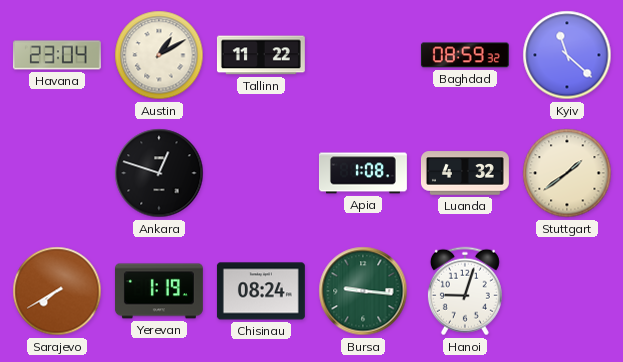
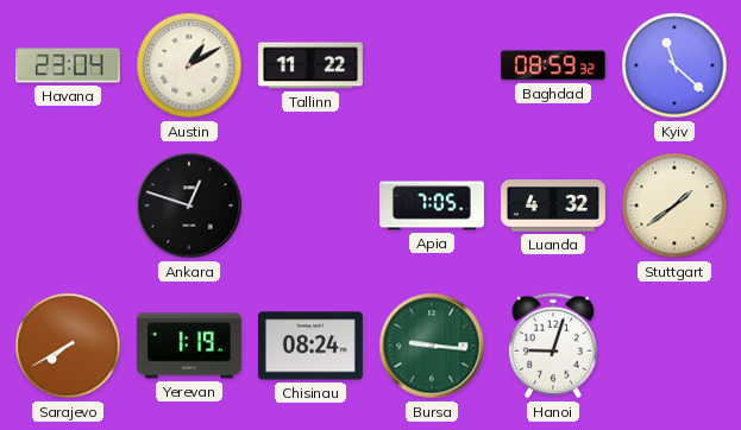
Apia: 1:08 -> 7:05 (432, 205)
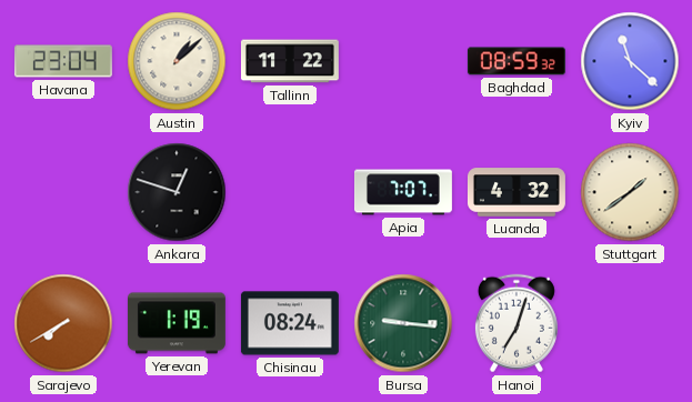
Austin: 1:10 -> 1:08 (177, 61)
Apia: 7:05 -> 7:07 (403, 192)
Hanoi: 9:03 -> 7:03 (517, 323)
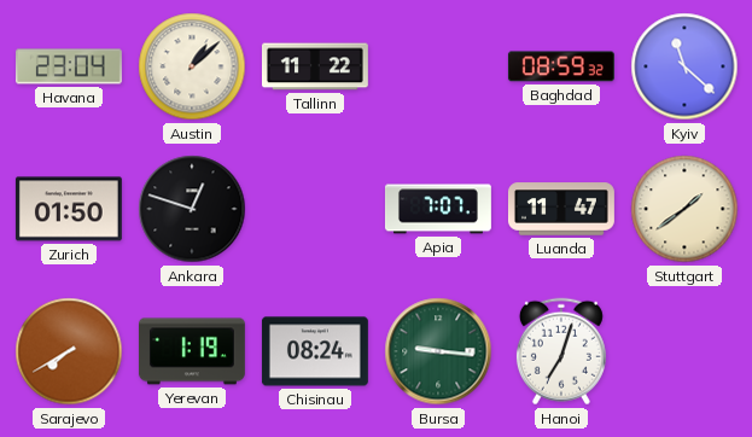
Zurich: none -> 01:50 (69, 209)
Luanda: 4:32 -> 11:47 (561, 209)
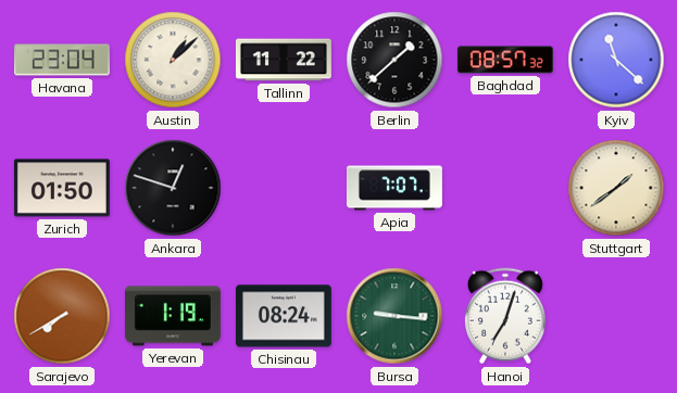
Berlin: none -> 1:38 (394, 60)
Baghdad: 08:59 -> 08:57 (505, 60)
Luanda: 11:47 -> none (561, 209)
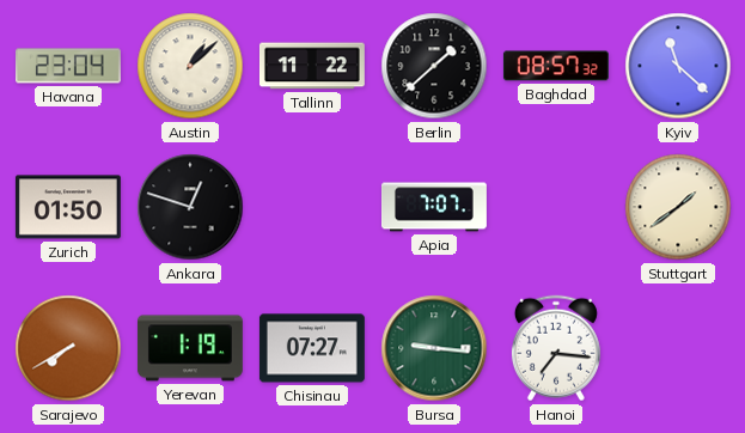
Chisinau: 08:24 -> 07:27 (312, 348)
Hanoi: 7:03 -> 7:16 (556, 348)
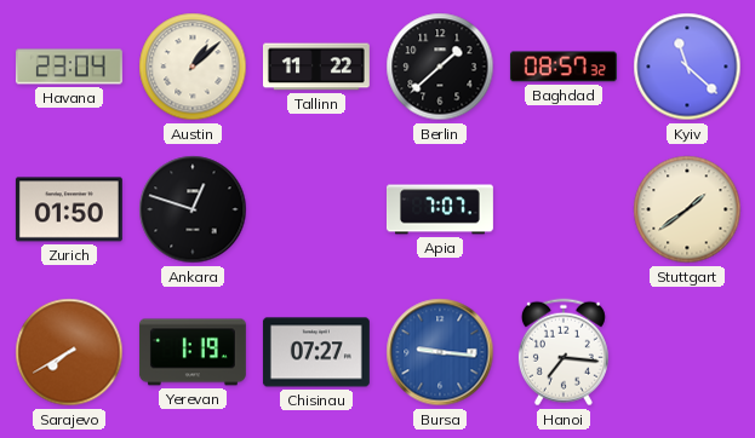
Bursa dial: green -> blue (440, 352)
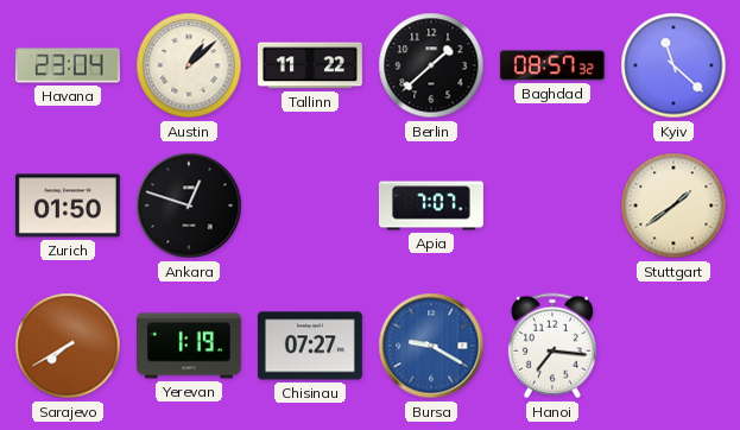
Bursa: 9:16 -> 9:20 (431, 346)
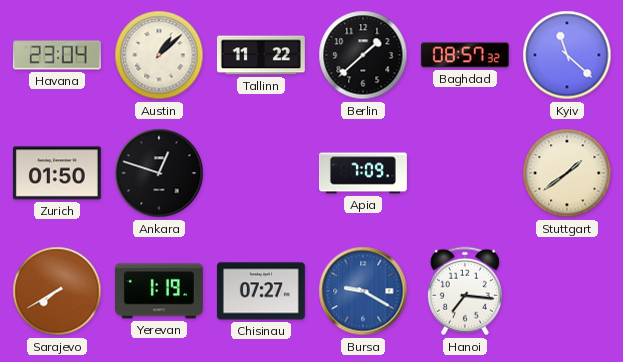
Apia: 7:07 -> 7:09 (363, 173)
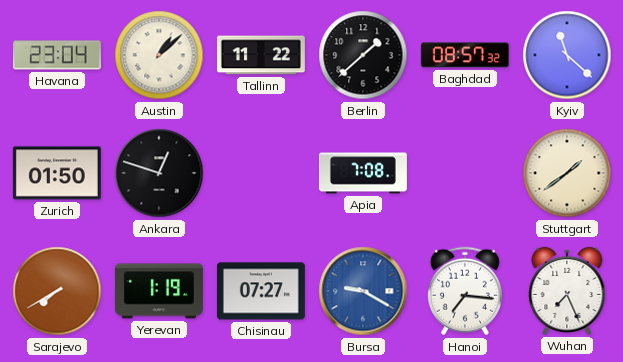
Apia: 7:09 -> 7:08 (363, 173)
Wuhan: none -> 7:26 (567, 291)
